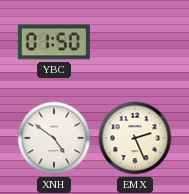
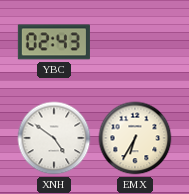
YBC: 01:50 -> 02:43 (54, 42)
EMX: 2:26 -> 6:35 (135, 138)
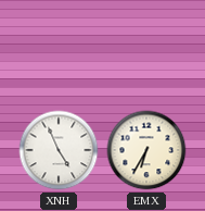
YBC: 02:43 -> none (54, 42)
XNH: 4:51 -> 4:56 (59, 150)
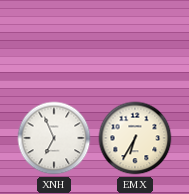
XNH: 4:56 -> 6:56 (54, 138)
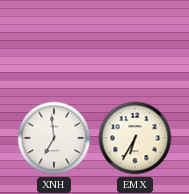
XNH: 6:56 -> 6:59 (54, 138)
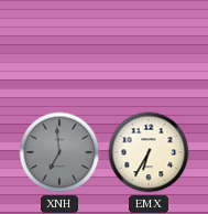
XNH dial: white -> grey (59, 152)
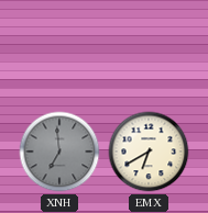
EMX: 6:35 -> 6:40 (149, 152)
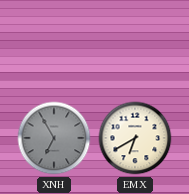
XNH: 6:59 -> 6:55 (54, 138)
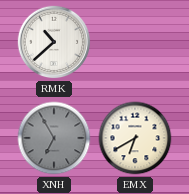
RMK: none -> 10:38 (54, 42)
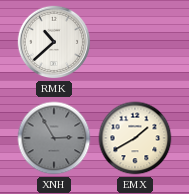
XNH: 6:55 -> 2:55 (54, 138)
EMX: 6:40 -> 1:40 (135, 138)
